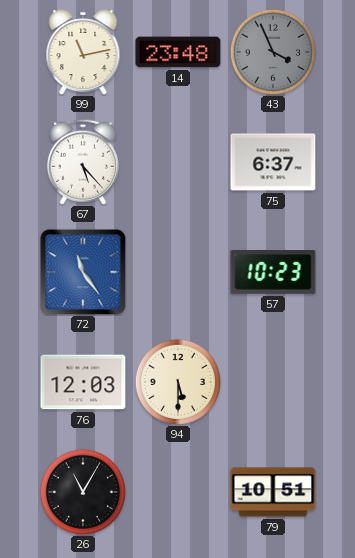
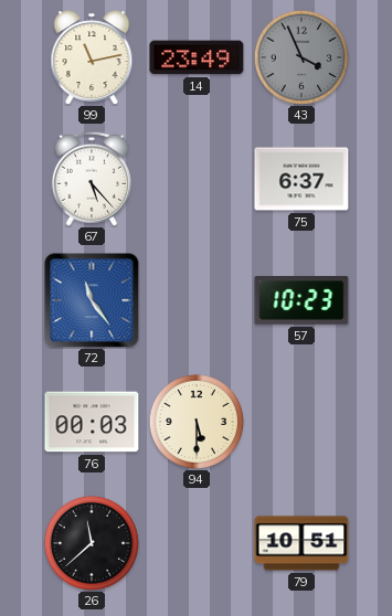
14: 23:48 -> 23:49 (197, 57)
76: 12:03 -> 00:03 (92, 422)
26: 11:05 -> 11:38 (91, 542)
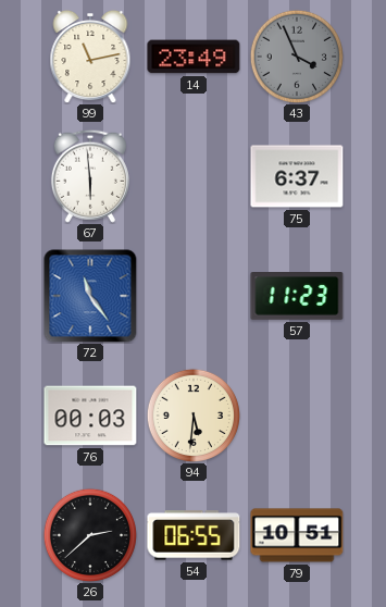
67: 5:23 -> 5:59 (90, 176)
57: 10:23 -> 11:23 (297, 296)
94: 5:30 -> 5:31 (192, 414)
26: 11:38 -> 2:38 (89, 534)
54: none -> 06:55 (194, 535)
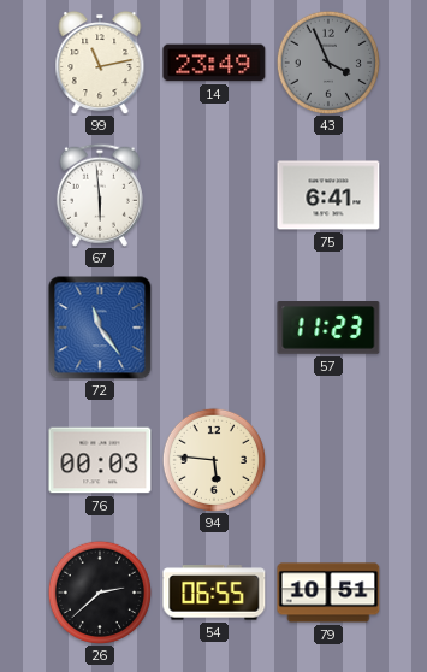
75: 6:37 -> 6:41 (328, 195)
94: 5:31 -> 5:46 (213, 459)
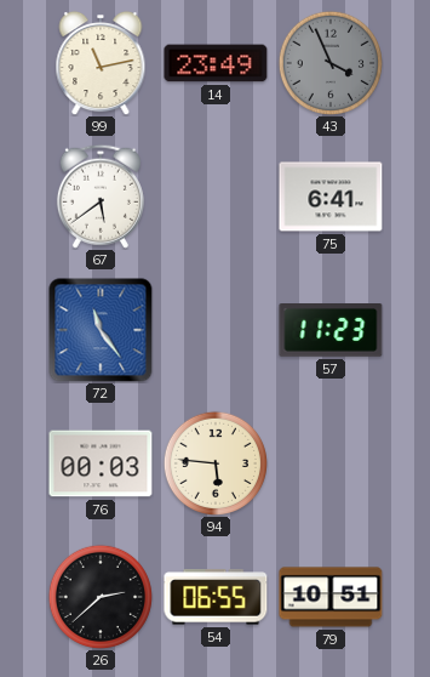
67: 5:59 -> 5:39 (101, 197)
